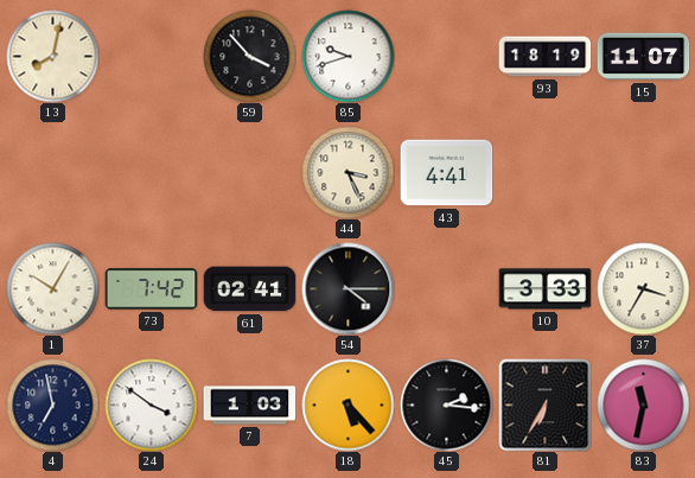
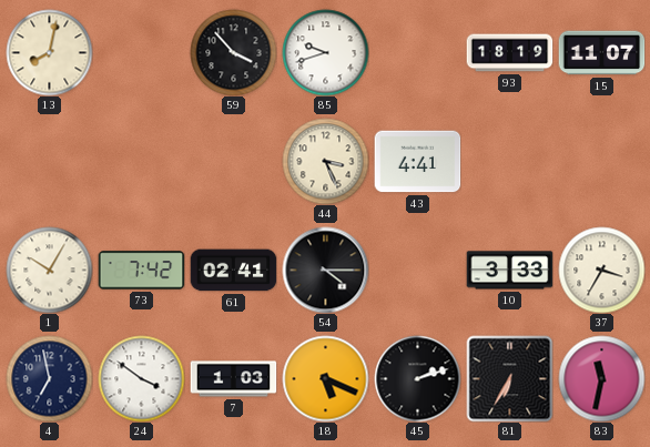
18: 5:23 -> 5:19 (325, 378)
45: 2:16 -> 2:12 (417, 378)
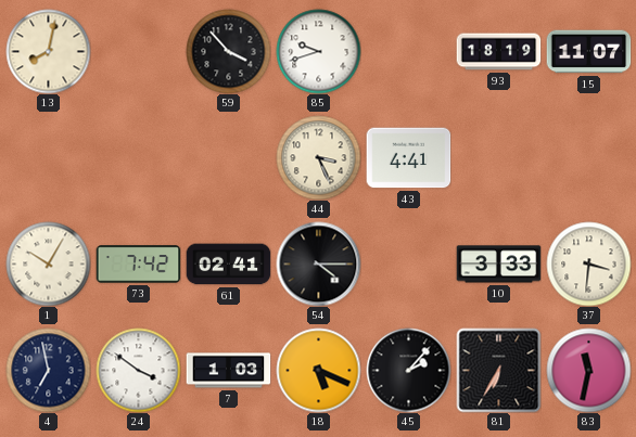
37: 3:35 -> 3:31 (588, 264)
45: 2:12 -> 2:07 (408, 370)
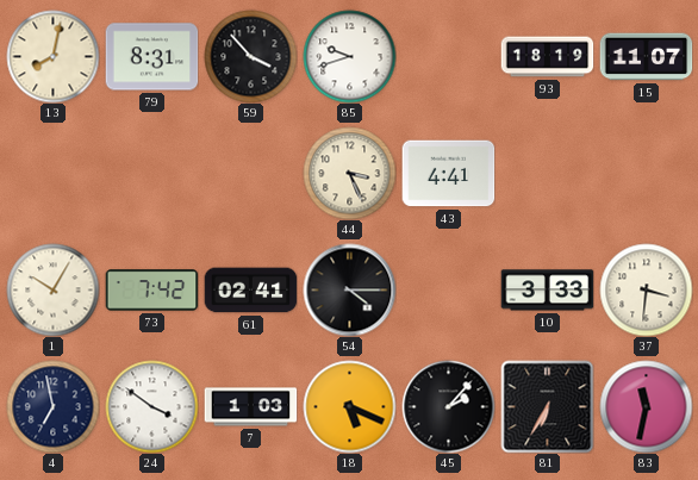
79: none -> 8:31 (151, 57)
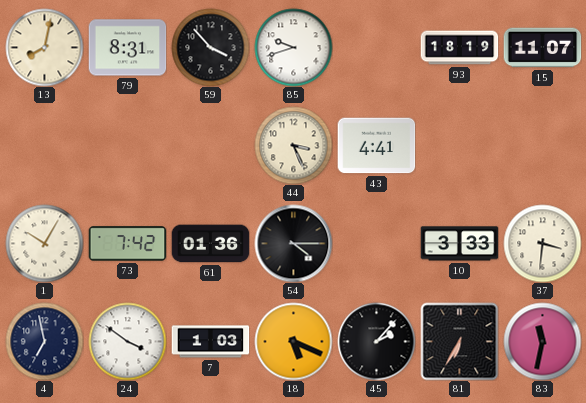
61: 02:41 -> 01:36 (210, 244)
